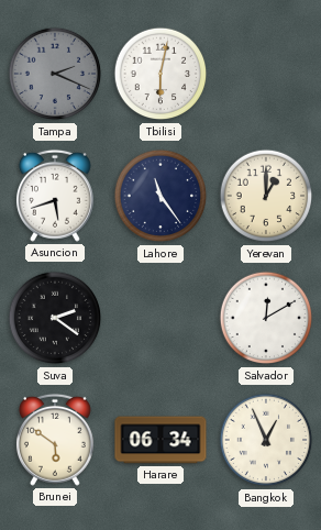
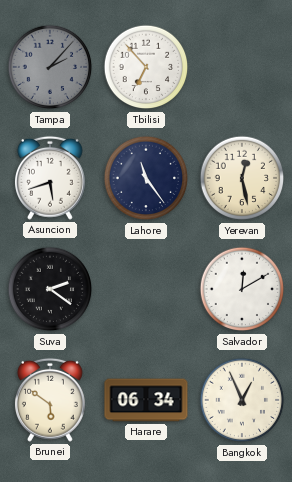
Tampa: 2:19 -> 2:07 (50, 67)
Tbilisi: 6:02 -> 6:53 (146, 67)
Yerevan: 1:00 -> 12:28 (242, 178)
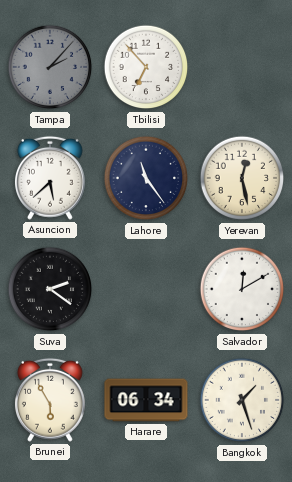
Asuncion: 5:42 -> 5:38 (50, 178)
Brunei: 5:51 -> 5:55 (50, 400)
Bangkok: 12:56 -> 1:27 (242, 400)
